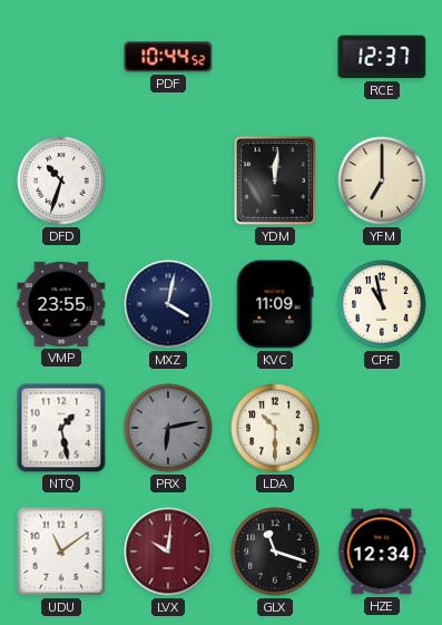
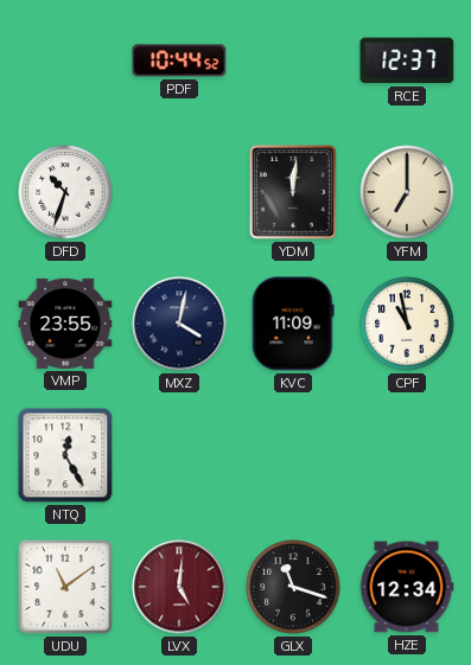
NTQ: 1:28 -> 12:25 (65, 455)
PRX: 6:13 -> none (168, 428)
LDA: 10:30 -> none (275, 428)
LVX: 10:01 -> 5:01 (179, 587)
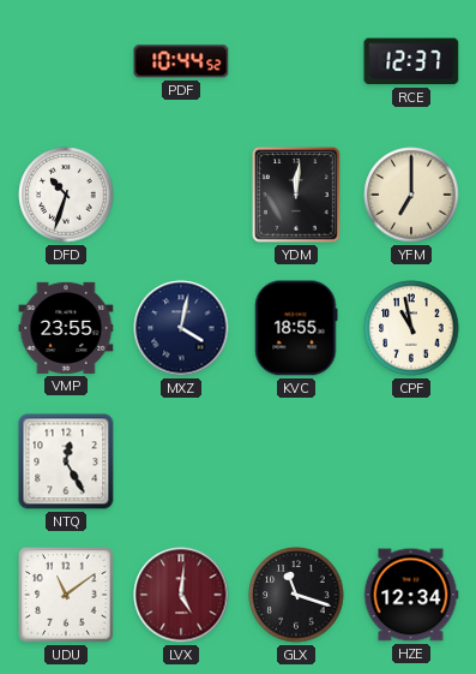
KVC: 11:09 -> 18:55 (296, 328)
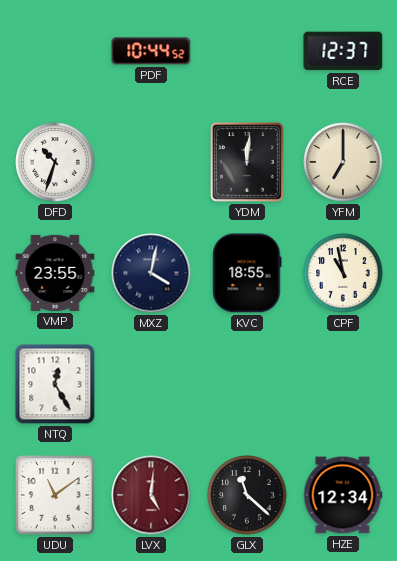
GLX: 11:18 -> 11:22 (247, 495)
